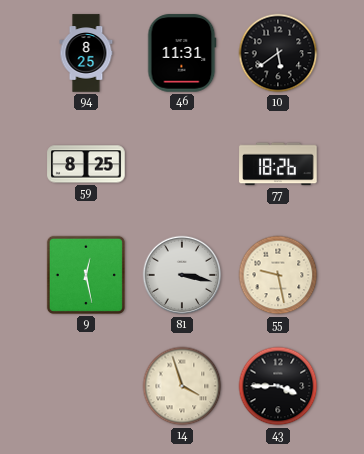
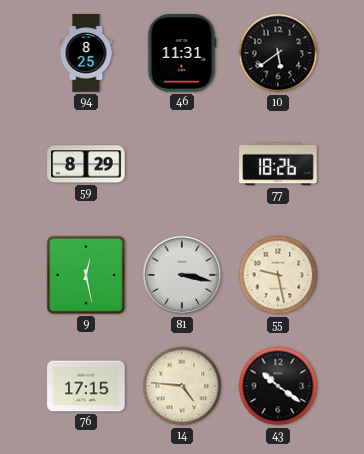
59: 8:25 -> 8:29 (86, 164)
76: none -> 17:15 (86, 386)
14: 3:57 -> 4:46 (182, 386)
43: 3:45 -> 10:21 (278, 386)
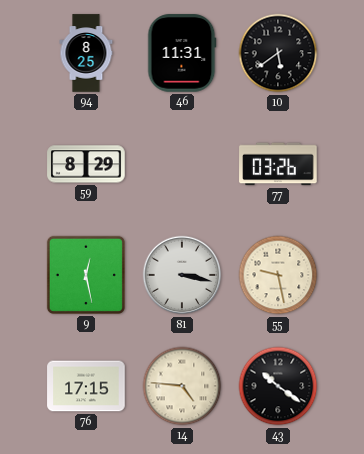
77: 18:26 -> 03:26 (278, 164)
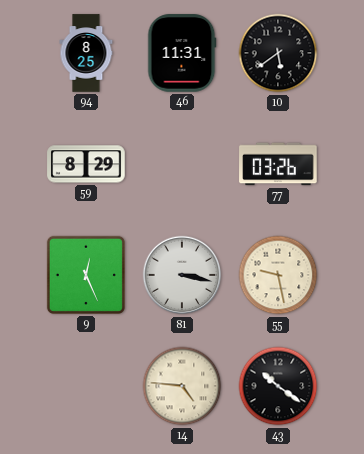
9: 12:28 -> 12:26 (86, 275)
76: 17:15 -> none (86, 386)
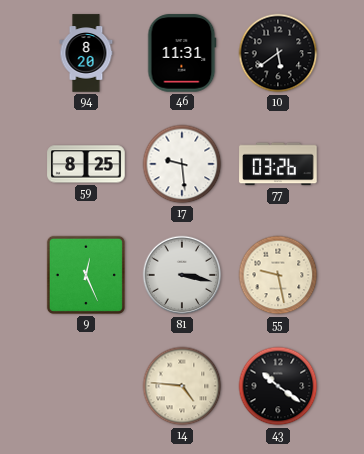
94: 8:25 -> 8:20 (86, 53)
59: 8:29 -> 8:25 (86, 164)
17: none -> 9:29 (182, 164)
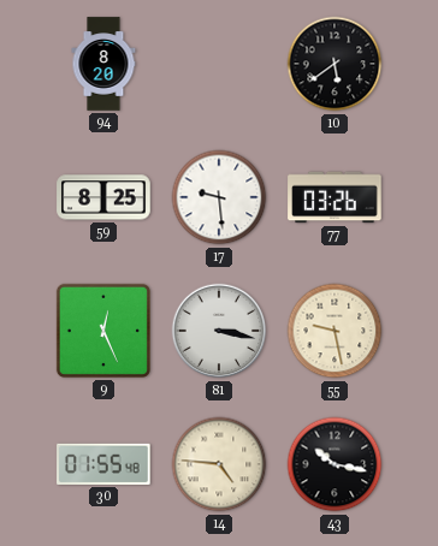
46: 11:31 -> none (182, 53)
30: none -> 01:55 (103, 464)
43: 10:21 -> 10:17 (335, 464)
